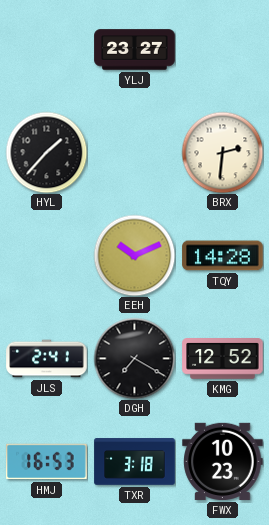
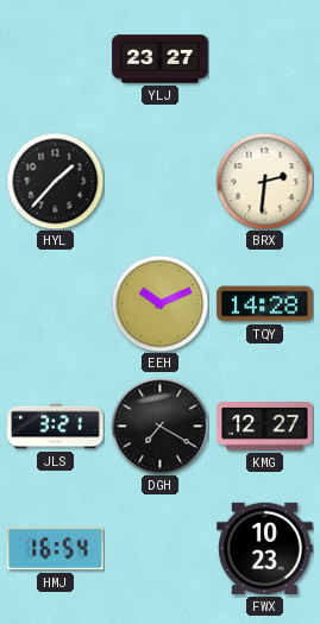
JLS: 2:41 -> 3:21 (56, 427)
KMG: 12:52 -> 12:27 (265, 427)
HMJ: 16:53 -> 16:54 (56, 549)
TXR: 3:18 -> none (135, 462)
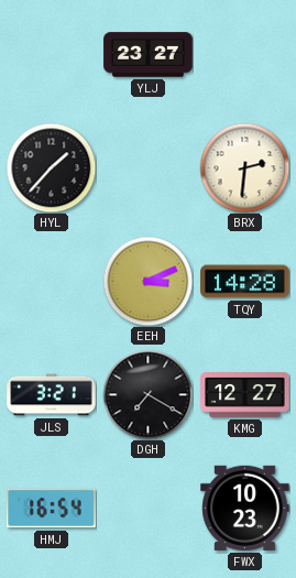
EEH: 10:11 -> 3:11 (147, 281)
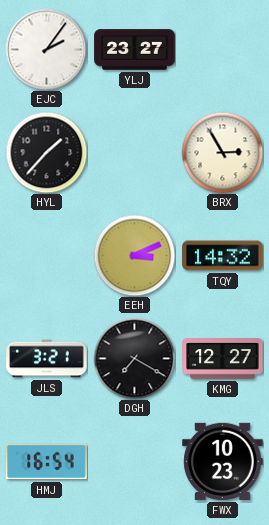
EJC: none -> 2:06 (46, 49)
BRX: 2:31 -> 2:55 (222, 152)
TQY: 14:28 -> 14:32 (223, 256)
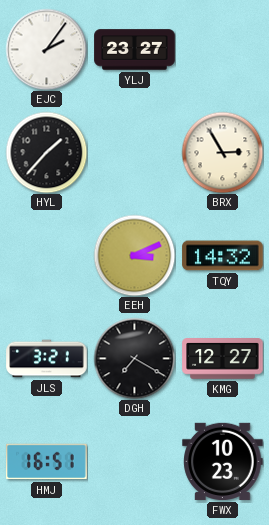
HMJ: 16:54 -> 16:51 (47, 462)
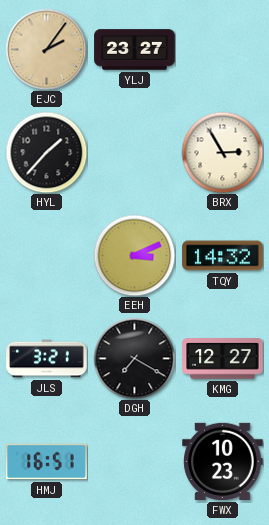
EJC dial: white -> champagne (46, 49)
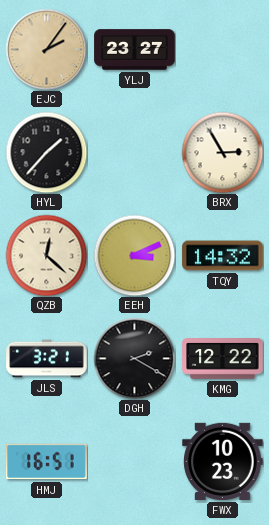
QZB: none -> 12:22 (46, 255)
DGH: 7:20 -> 2:20 (134, 358)
KMG: 12:27 -> 12:22 (223, 359)
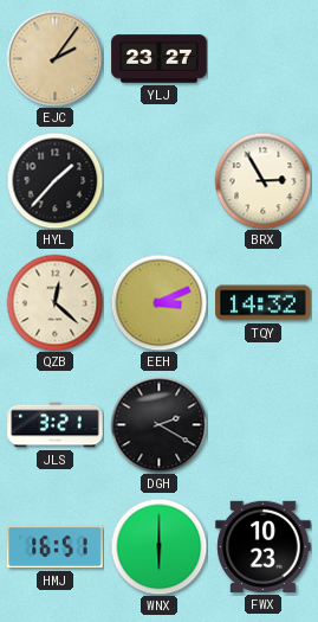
KMG: 12:22 -> none (223, 359)
WNX: none -> 6:00 (158, 546)
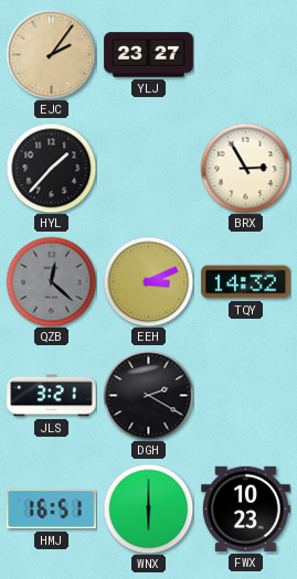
QZB dial: cream -> grey (51, 281)
